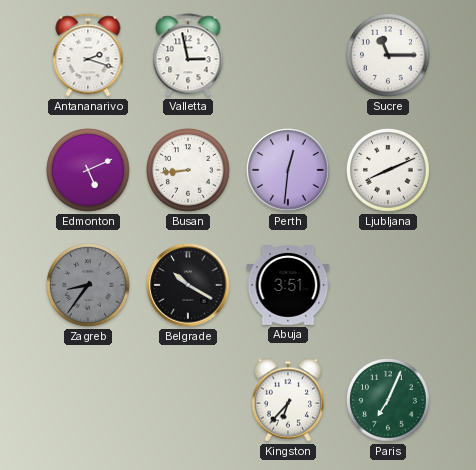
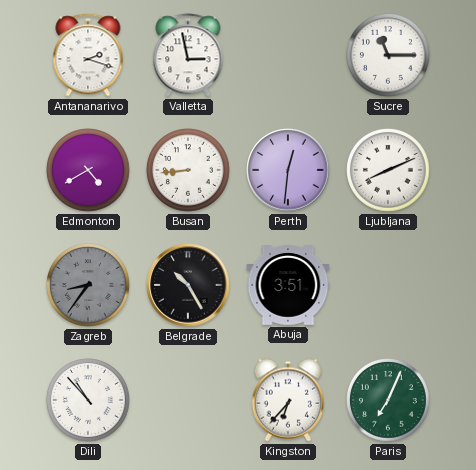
Edmonton: 5:11 -> 4:40 (89, 171)
Belgrade: 10:20 -> 10:25 (188, 285)
Dili: none -> 10:53 (89, 401)
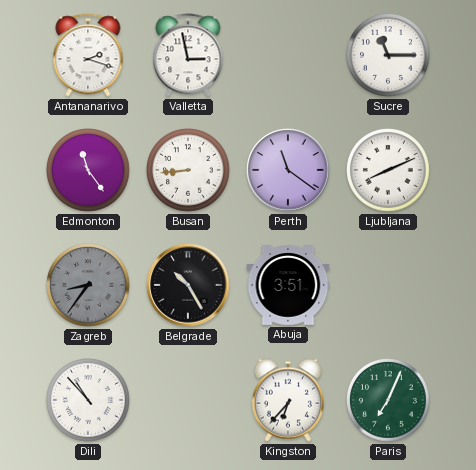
Edmonton: 4:40 -> 11:24 (89, 171)
Perth: 12:31 -> 11:21 (288, 170)
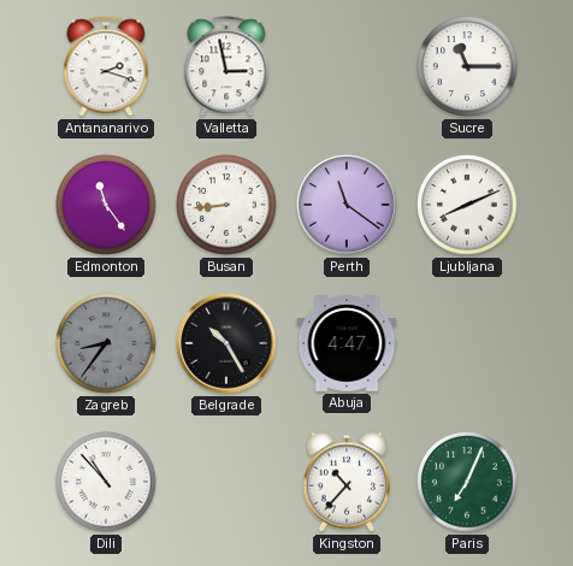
Abuja: 3:51 -> 4:47 (347, 343)
Kingston: 6:37 -> 10:37 (347, 482)
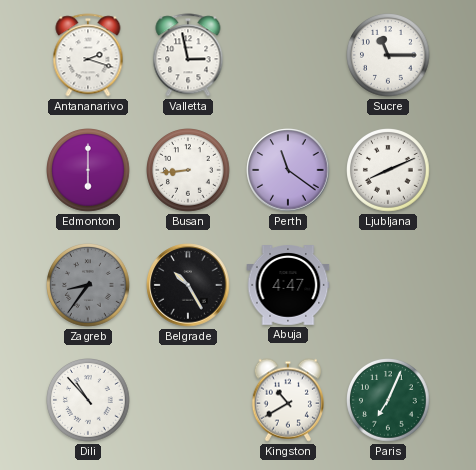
Edmonton: 11:24 -> 6:00 (89, 171)
Kingston: 10:37 -> 10:40 (288, 400)
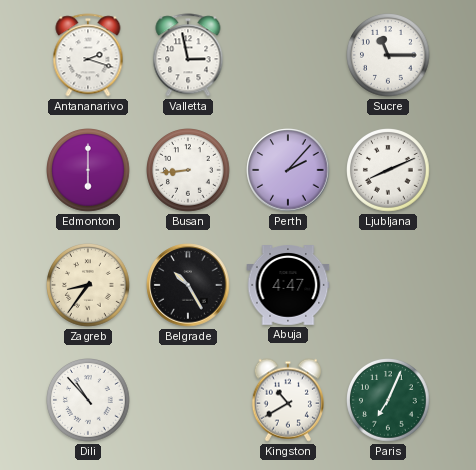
Perth: 11:21 -> 2:07 (288, 170)
Zagreb dial: grey -> cream (89, 286)
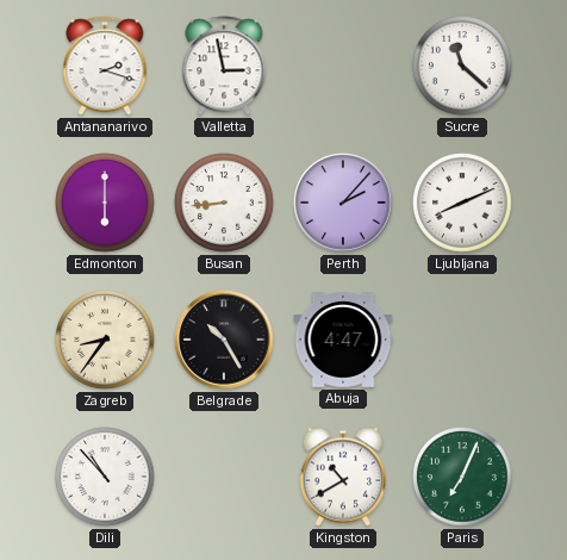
Sucre: 11:15 -> 11:22 (463, 67)
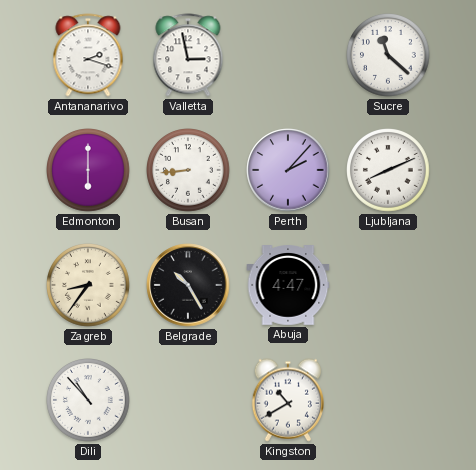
Paris: 7:04 -> none (463, 478)
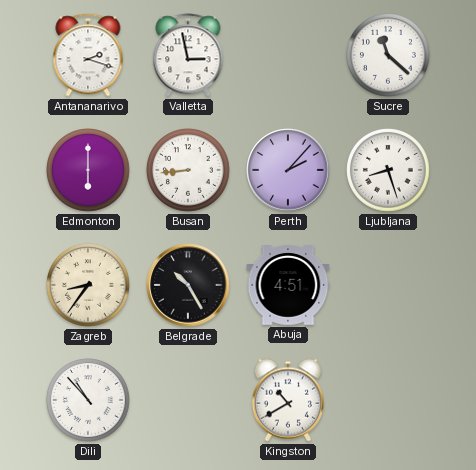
Ljubljana: 8:11 -> 8:27 (389, 171)
Abuja: 4:47 -> 4:51 (288, 285)
